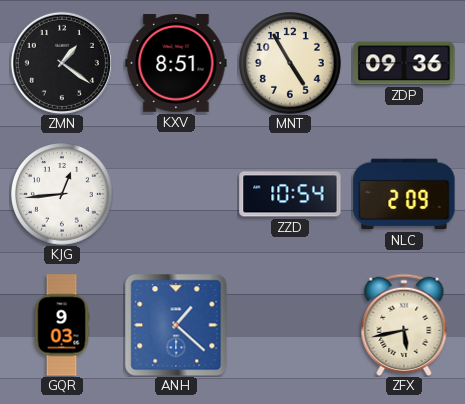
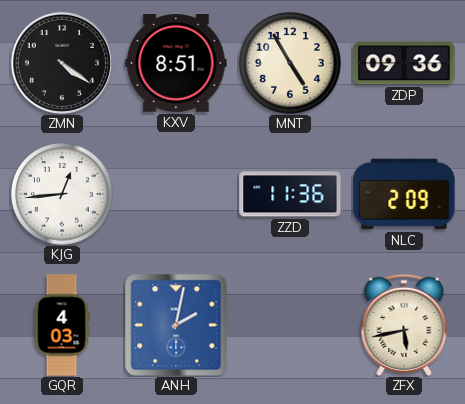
ZMN: 1:21 -> 4:21 (62, 63)
ZZD: 10:54 -> 11:36 (290, 194)
GQR: 9:03 -> 4:03 (62, 325)
ANH: 1:22 -> 2:02 (176, 325)
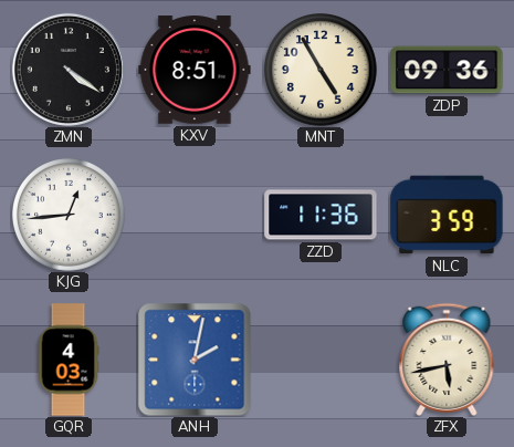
NLC: 2:09 -> 3:59 (447, 215)
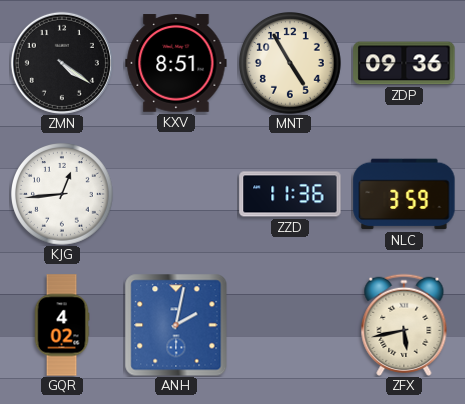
GQR: 4:03 -> 4:02 (62, 325)
